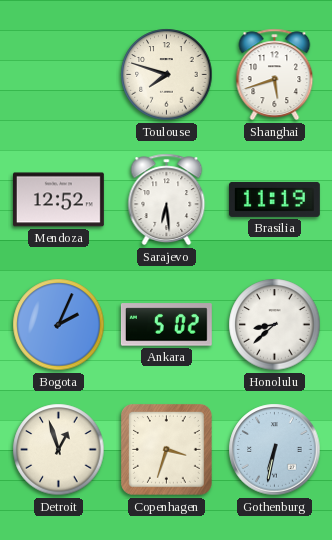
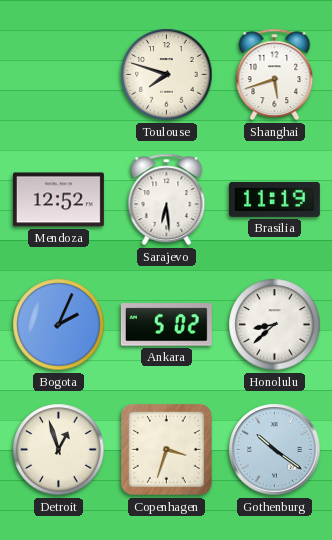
Gothenburg: 6:32 -> 10:21 (275, 450)
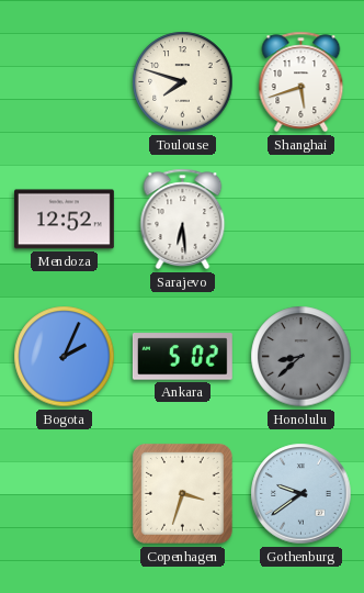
Brasilia: 11:19 -> none (274, 199)
Honolulu dial: white -> grey (302, 357)
Detroit: 12:57 -> none (59, 450)
Gothenburg: 10:21 -> 9:39 (302, 494)
